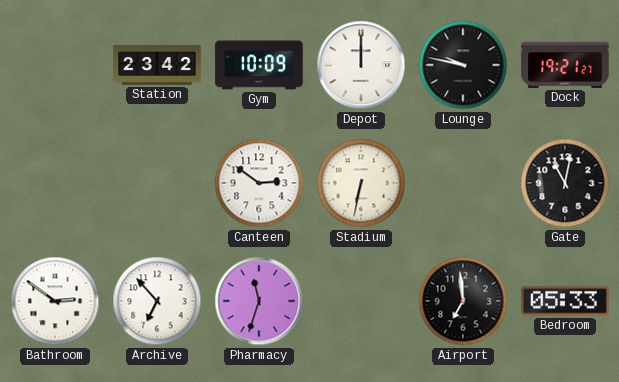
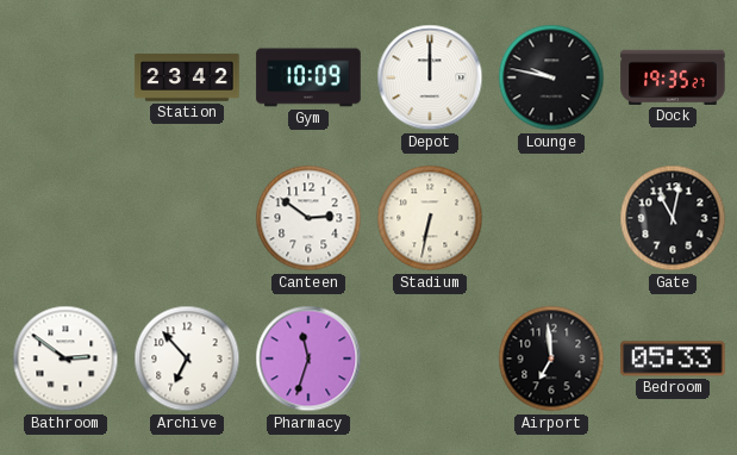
Dock: 19:21 -> 19:35 (673, 77)
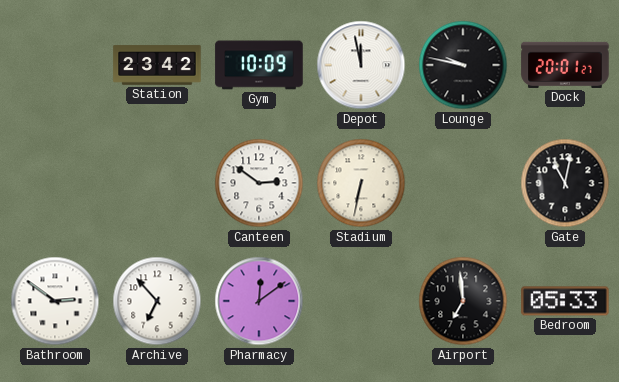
Depot: 12:00 -> 11:58 (361, 65)
Dock: 19:35 -> 20:01 (565, 65)
Pharmacy: 11:33 -> 12:09 (259, 301)
